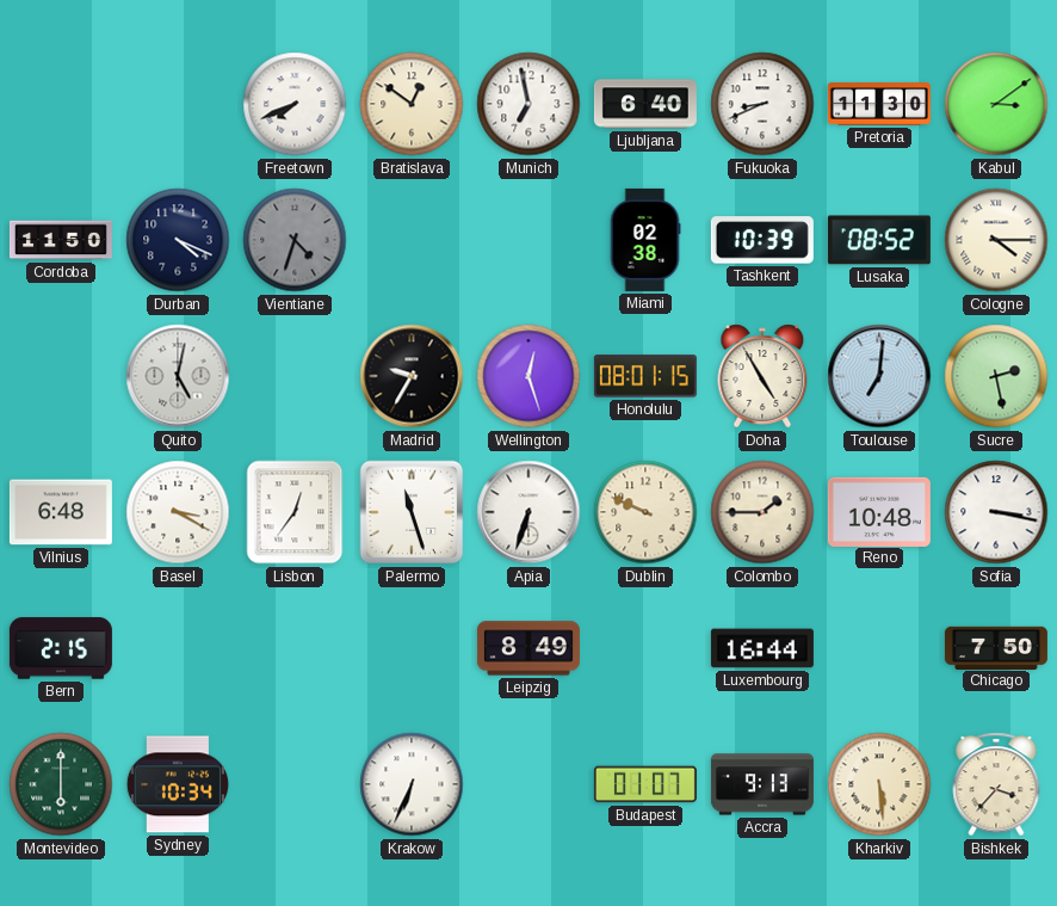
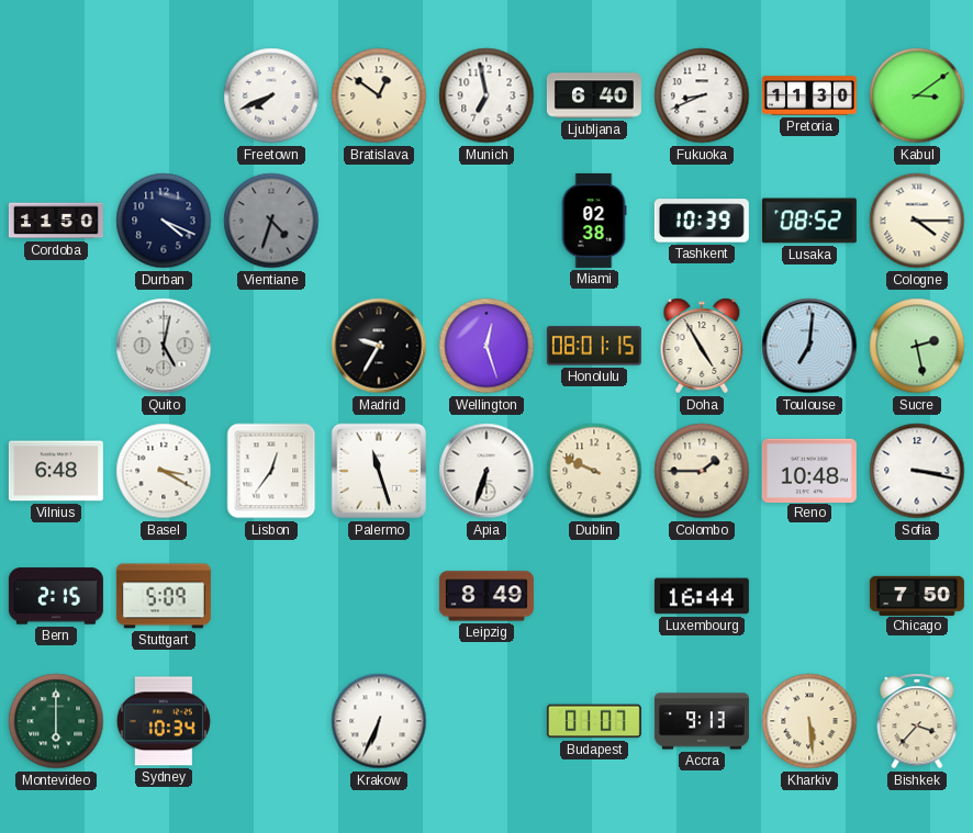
Stuttgart: none -> 5:09 (164, 596)
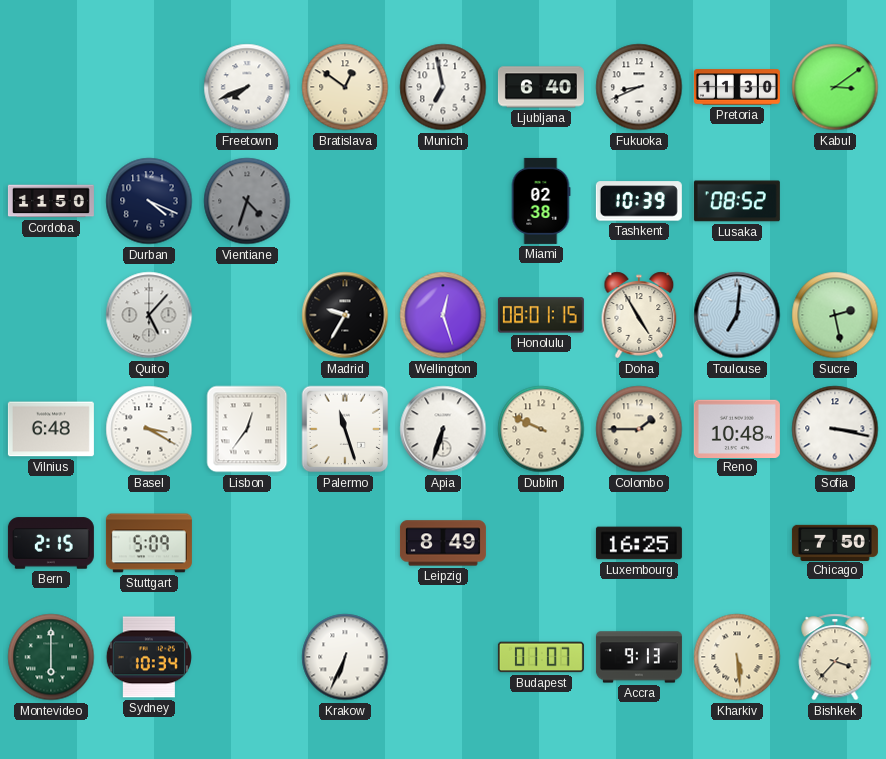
Cologne: 4:15 -> none (917, 221)
Quito: 5:02 -> 5:07 (149, 315)
Luxembourg: 16:44 -> 16:25 (639, 543)
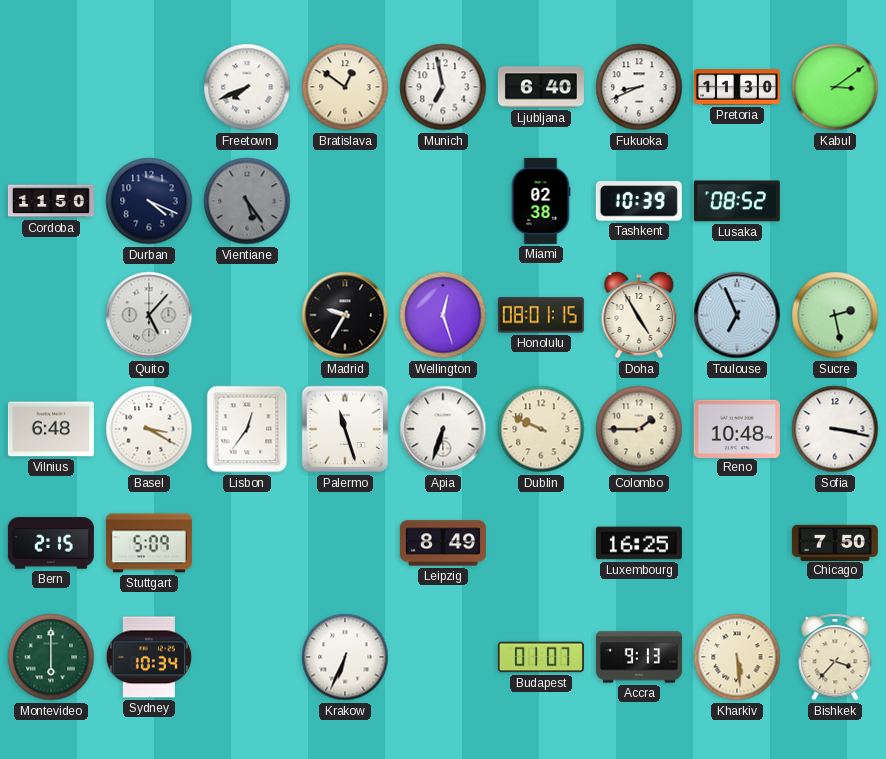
Vientiane: 4:33 -> 5:24 (247, 201)
Toulouse: 7:01 -> 6:56 (737, 315)
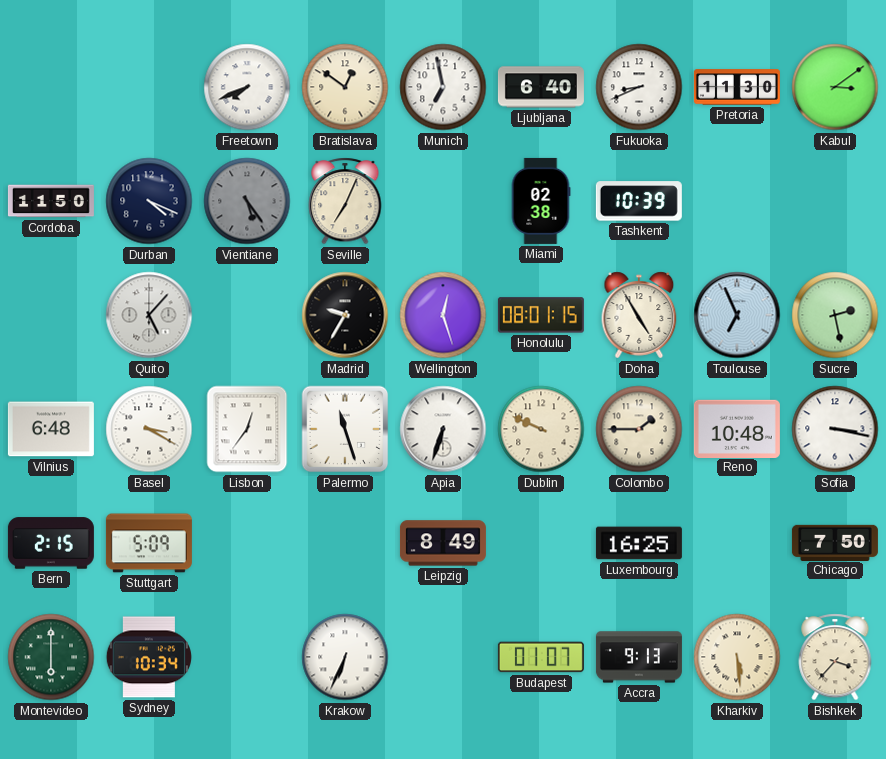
Seville: none -> 7:04 (345, 201)
Lusaka: 08:52 -> none (737, 201)
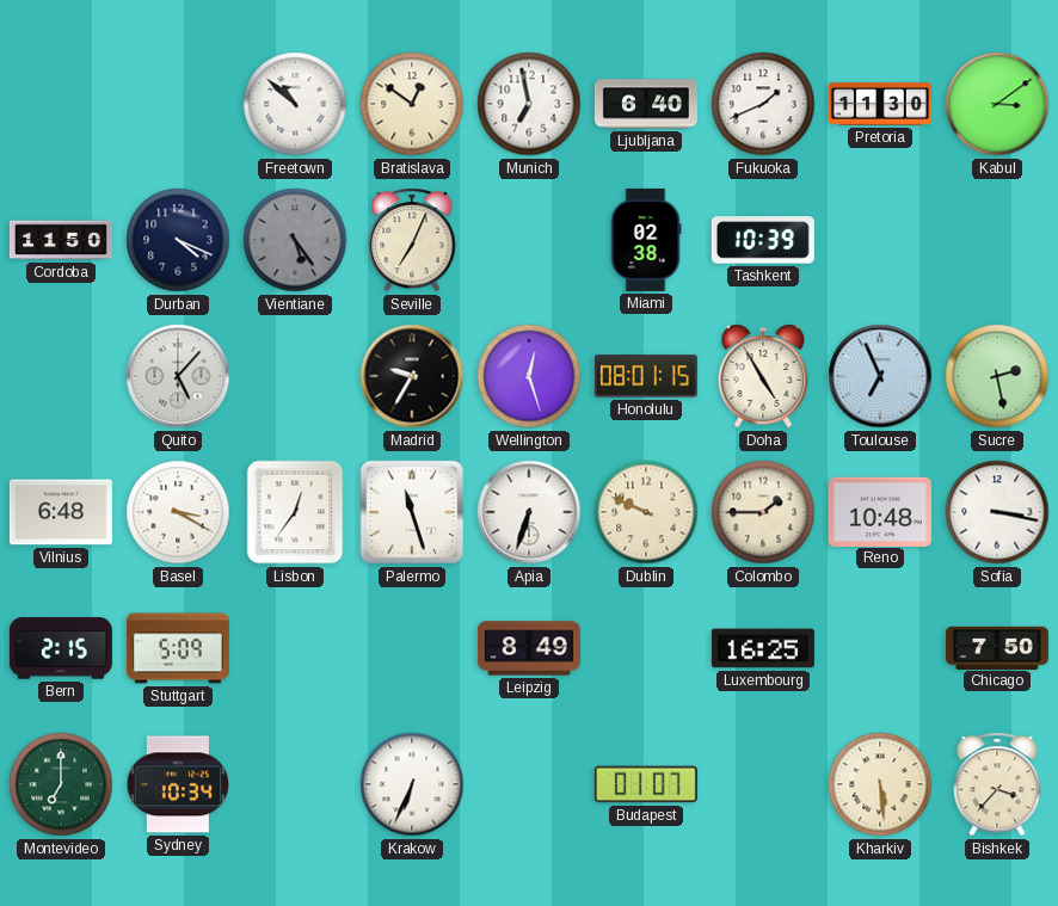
Freetown: 7:41 -> 10:52 (295, 104)
Fukuoka: 8:41 -> 1:41 (763, 104)
Montevideo: 6:00 -> 7:00 (61, 784)
Accra: 9:13 -> none (639, 657)
